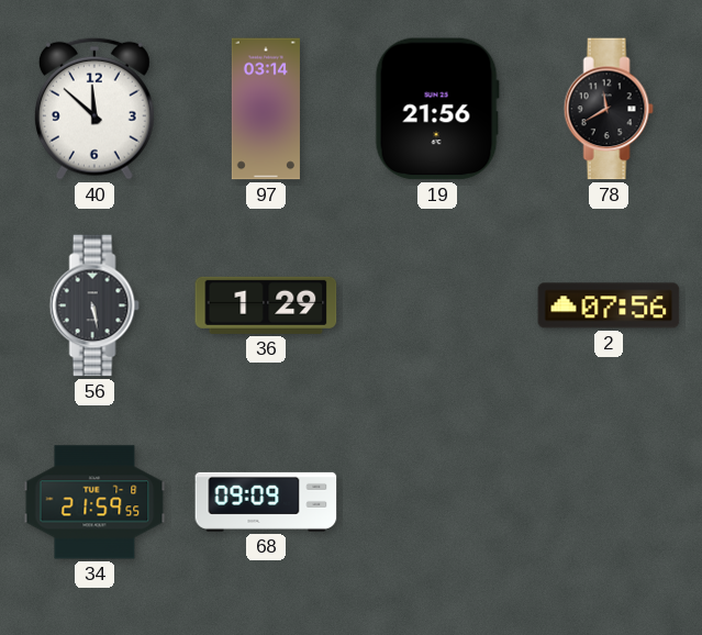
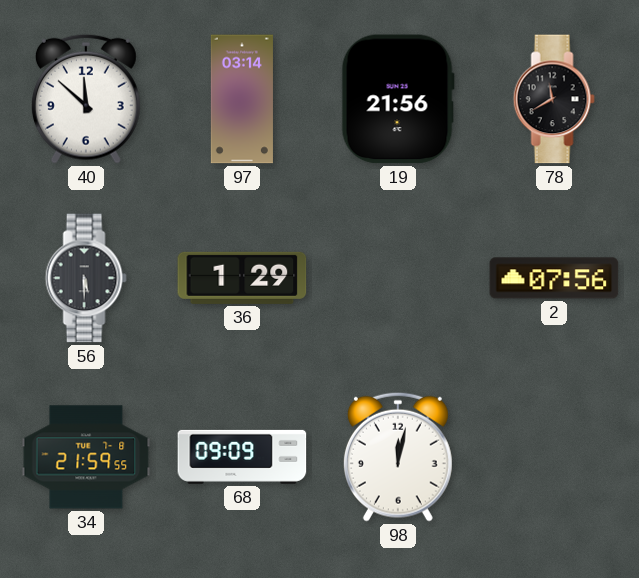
56: 5:28 -> 5:30 (86, 278)
98: none -> 12:02 (398, 457)
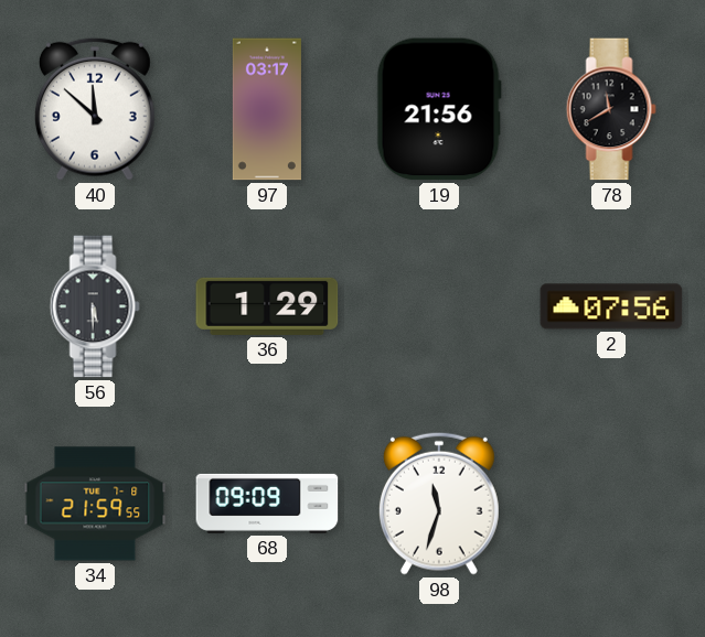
97: 03:14 -> 03:17 (267, 109)
98: 12:02 -> 11:33 (439, 504)
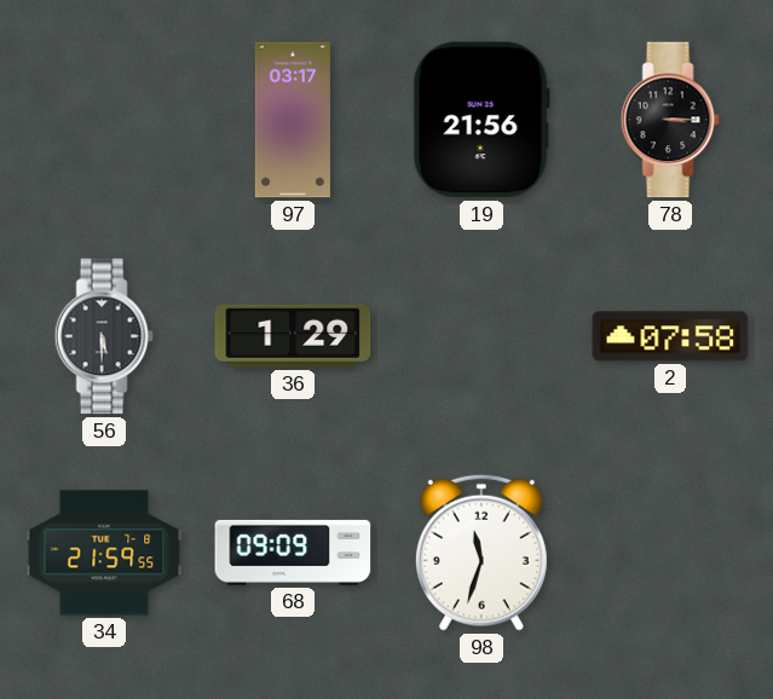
40: 11:52 -> none (95, 109)
78: 11:40 -> 3:15 (670, 120)
2: 07:56 -> 07:58 (670, 336)
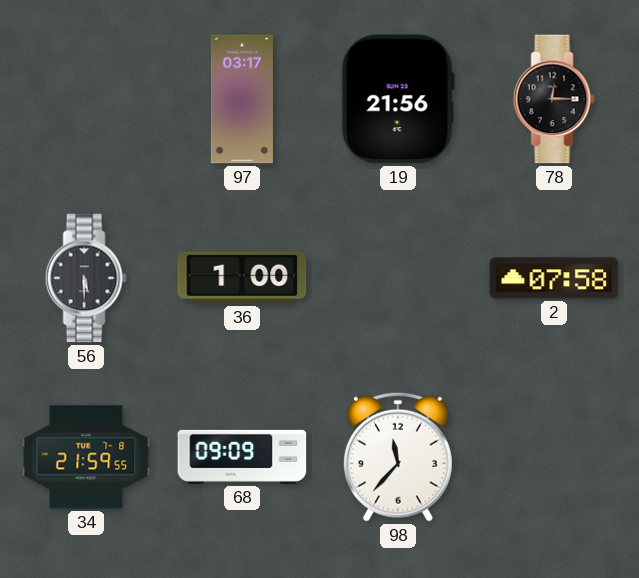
78: 3:15 -> 12:15 (554, 99)
36: 1:29 -> 1:00 (242, 278)
98: 11:33 -> 11:37 (398, 457)
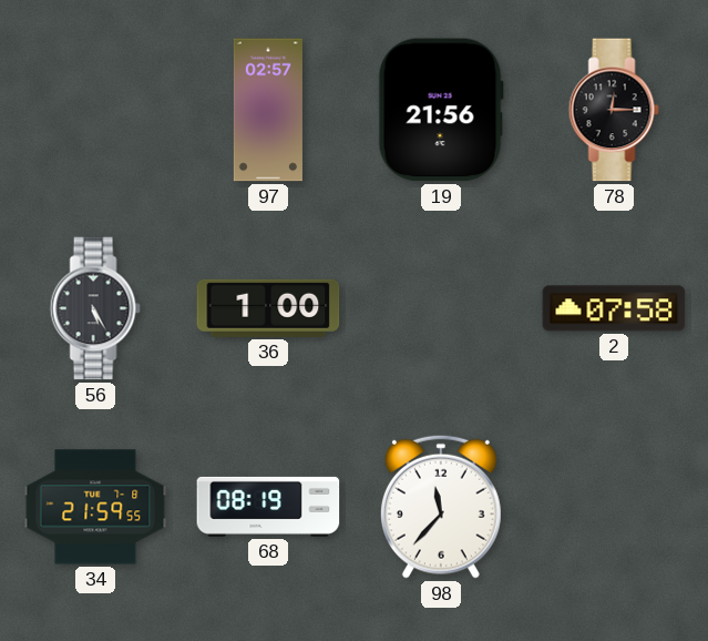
97: 03:17 -> 02:57 (268, 110)
56: 5:30 -> 5:25 (95, 308)
68: 09:09 -> 08:19 (268, 507)
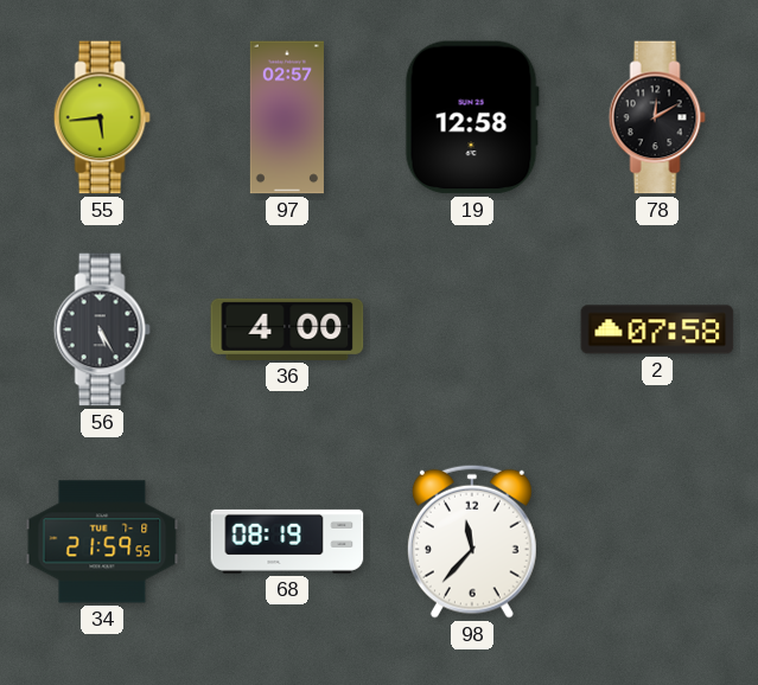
55: none -> 5:44 (102, 117)
19: 21:56 -> 12:58 (472, 117)
78: 12:15 -> 12:10 (657, 117)
36: 1:00 -> 4:00 (287, 329)
